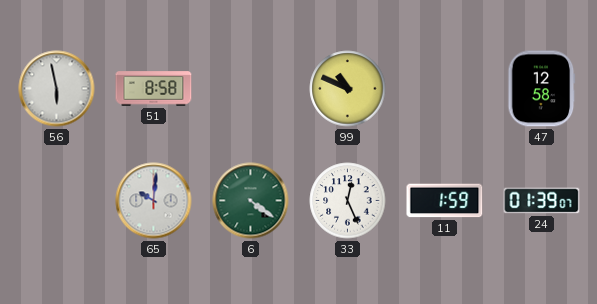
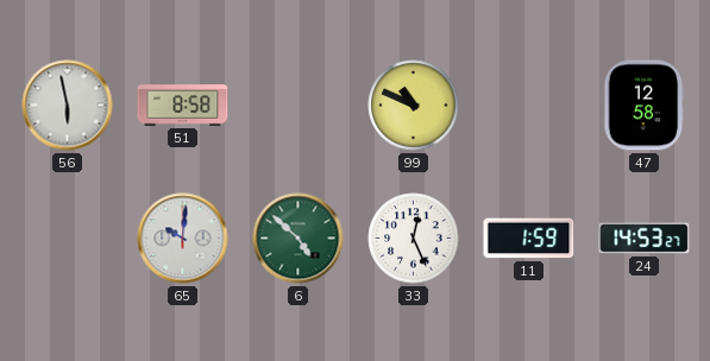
6: 4:21 -> 4:52 (299, 239)
24: 01:39 -> 14:53 (645, 239)
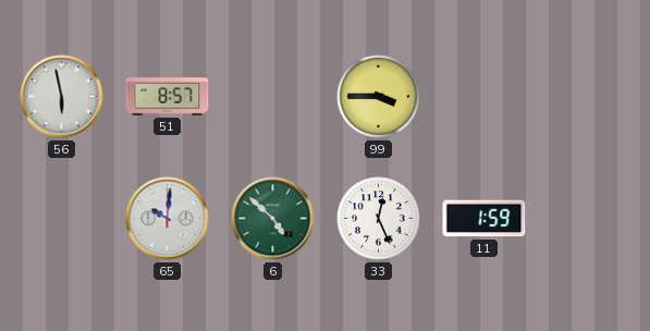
51: 8:58 -> 8:57 (168, 97)
99: 10:49 -> 3:45 (379, 97)
47: 12:58 -> none (645, 106)
24: 14:53 -> none (645, 239)
